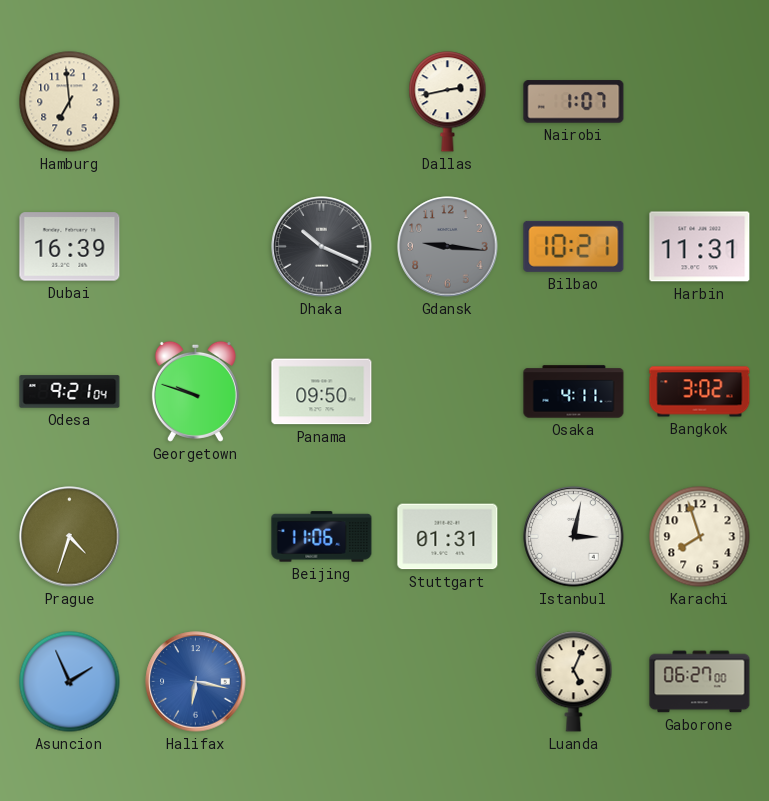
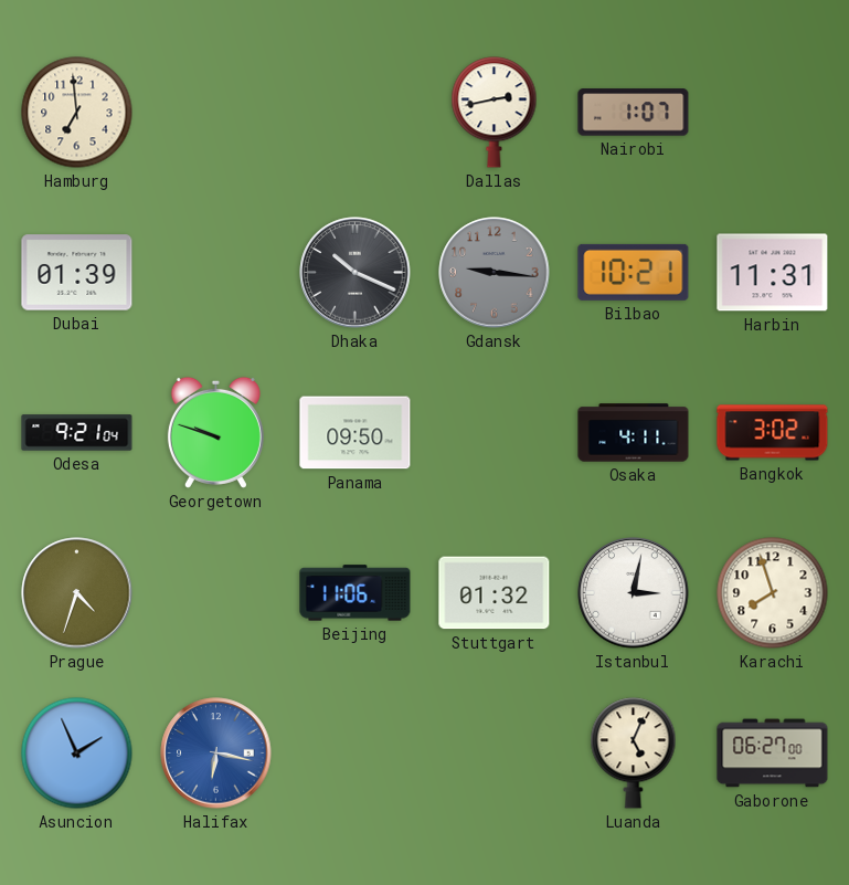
Dubai: 16:39 -> 01:39 (77, 273)
Stuttgart: 01:31 -> 01:32 (495, 593)
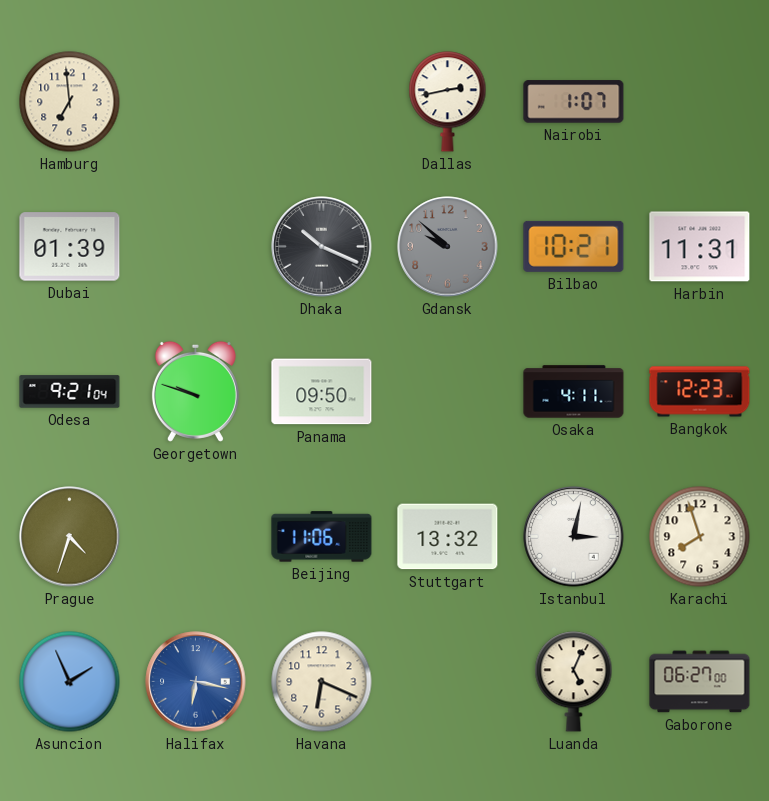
Gdansk: 9:16 -> 9:52 (448, 247)
Bangkok: 3:02 -> 12:23 (700, 392)
Stuttgart: 01:32 -> 13:32 (448, 537)
Havana: none -> 6:19 (322, 682)
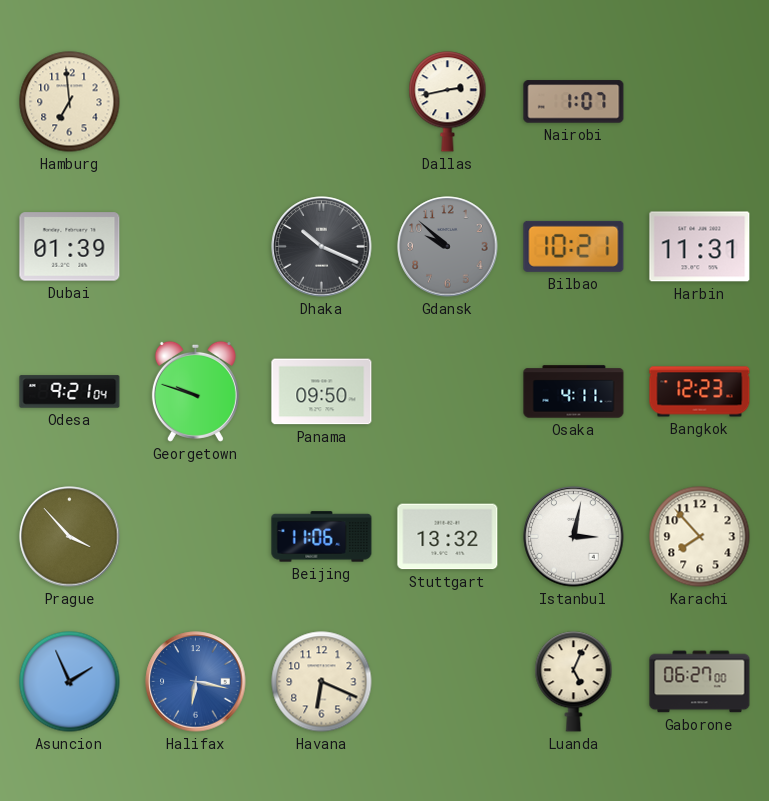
Prague: 4:33 -> 3:53 (70, 537)
Karachi: 7:57 -> 7:53 (700, 537)
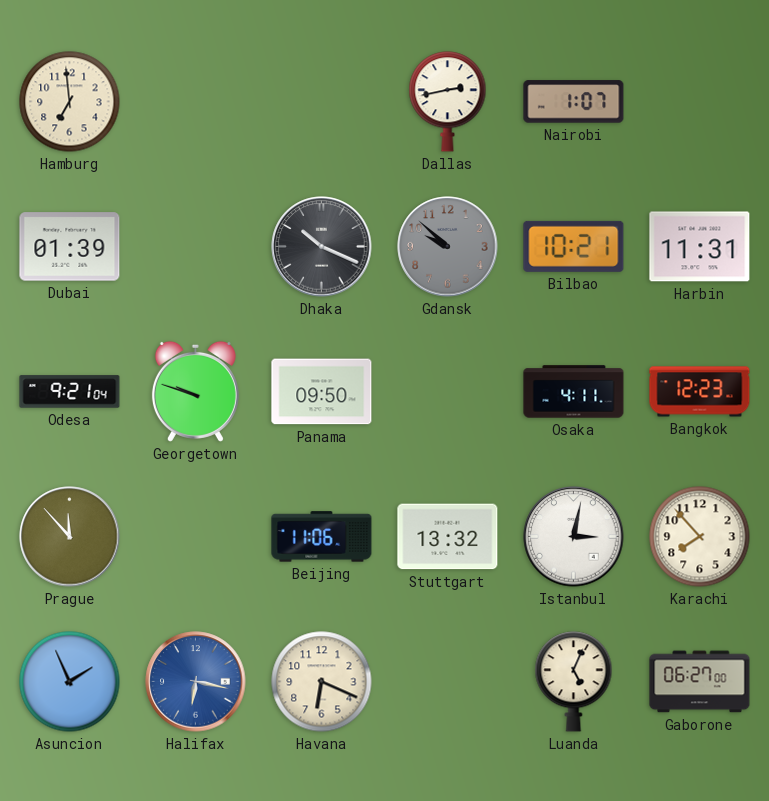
Prague: 3:53 -> 11:53 (70, 537)
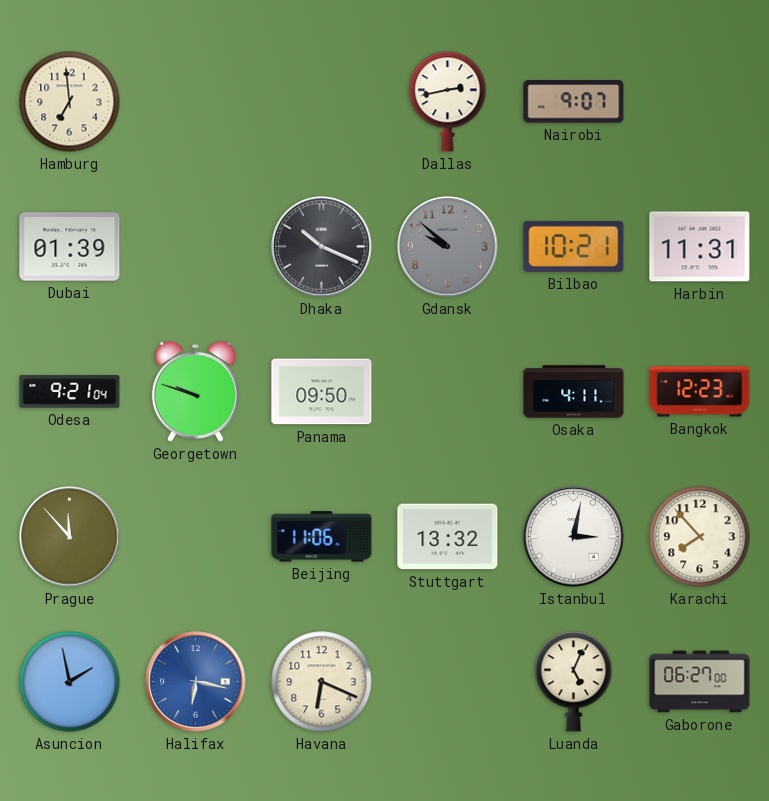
Nairobi: 1:07 -> 9:07 (574, 102)
Asuncion: 1:56 -> 1:58 (70, 682)
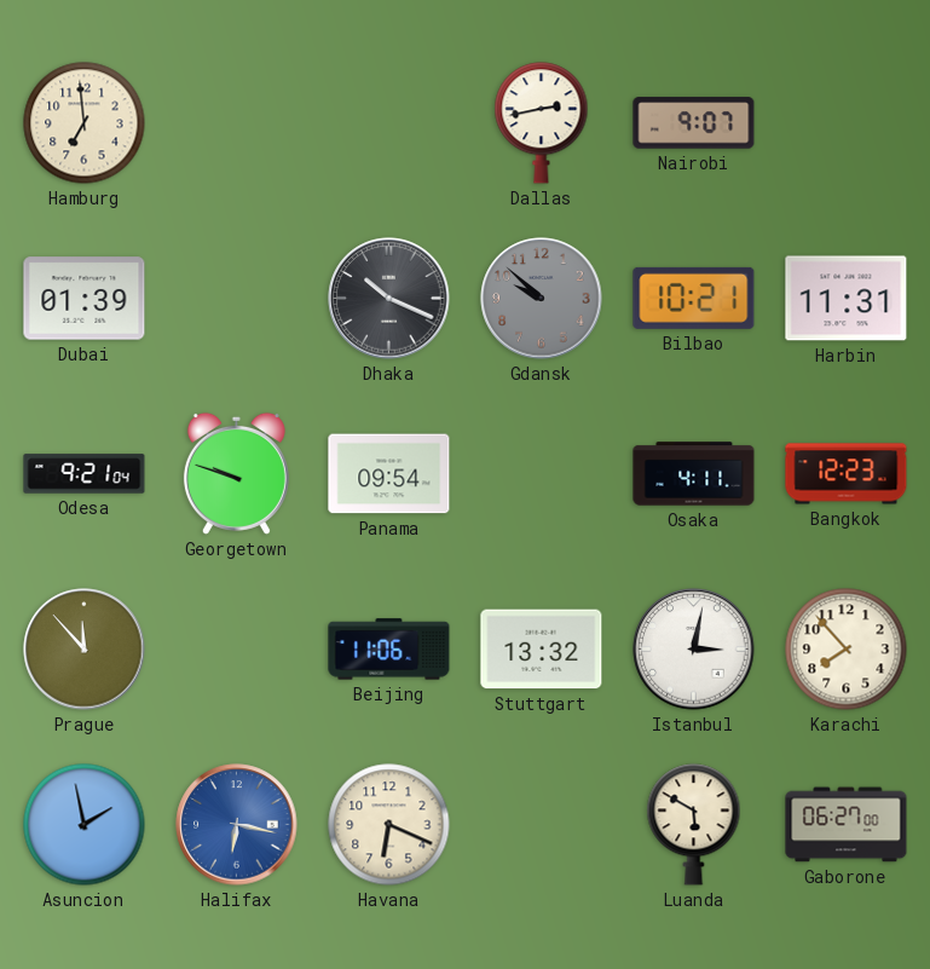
Panama: 09:50 -> 09:54 (389, 474)
Luanda: 5:04 -> 5:50 (694, 825)
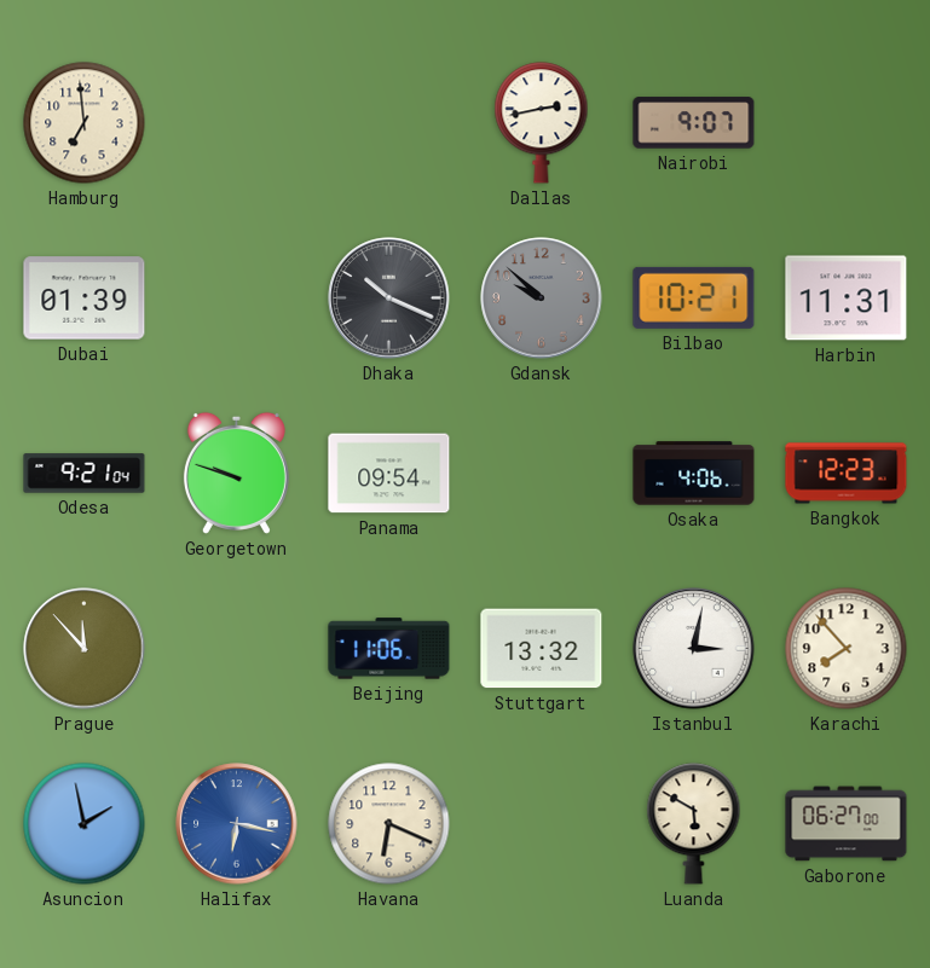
Osaka: 4:11 -> 4:06 (694, 474)
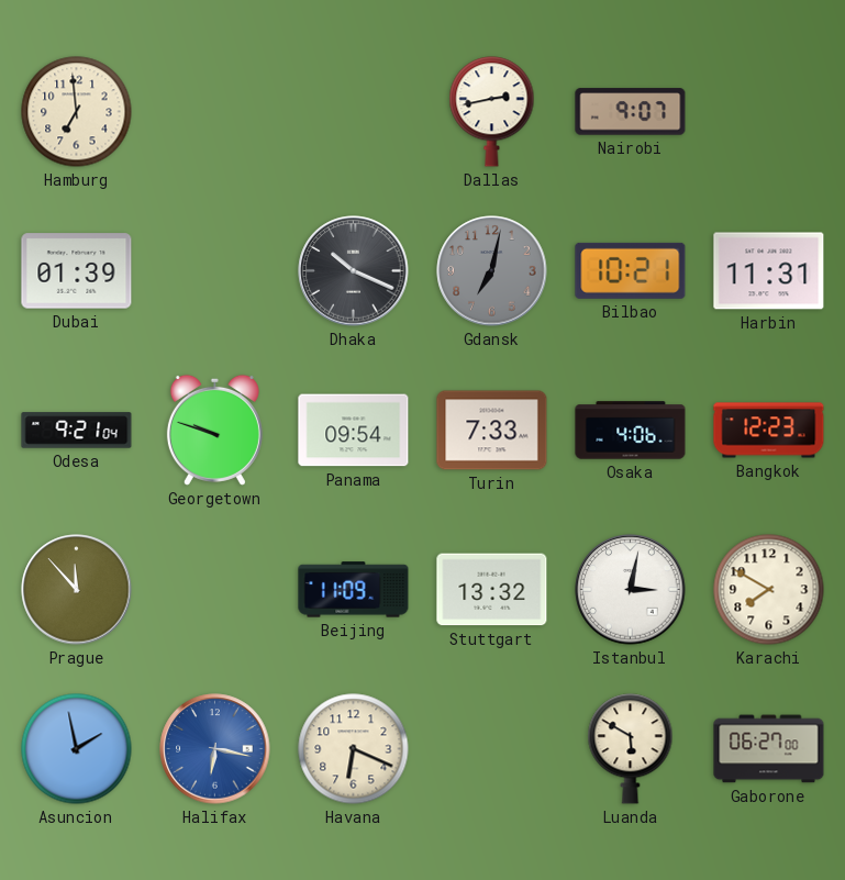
Gdansk: 9:52 -> 7:02 (492, 271)
Turin: none -> 7:33 (492, 431)
Beijing: 11:06 -> 11:09 (354, 590)
Karachi: 7:53 -> 7:50 (769, 590)
